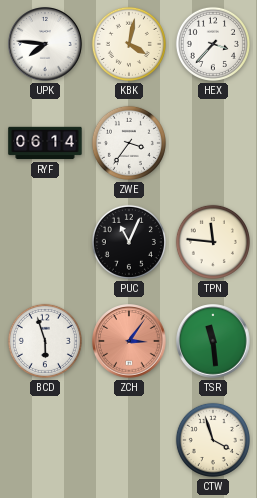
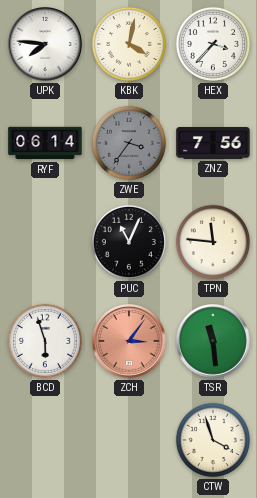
ZWE dial: white -> grey (129, 143)
ZNZ: none -> 7:56 (213, 144)
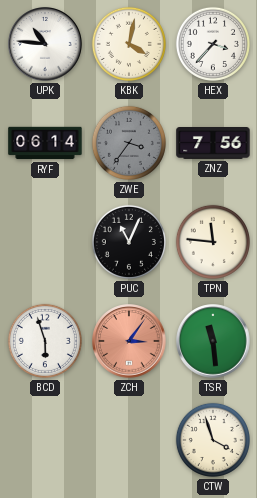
UPK: 7:46 -> 10:46 (45, 44)
